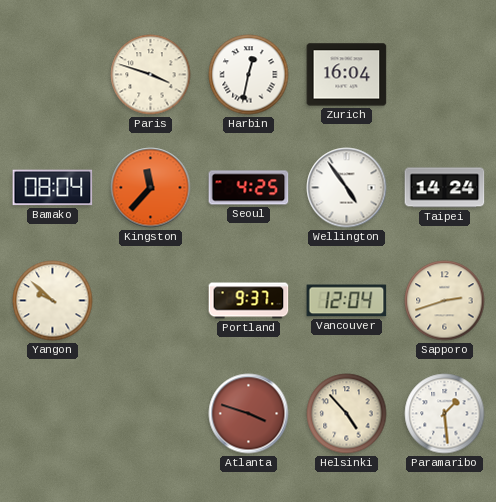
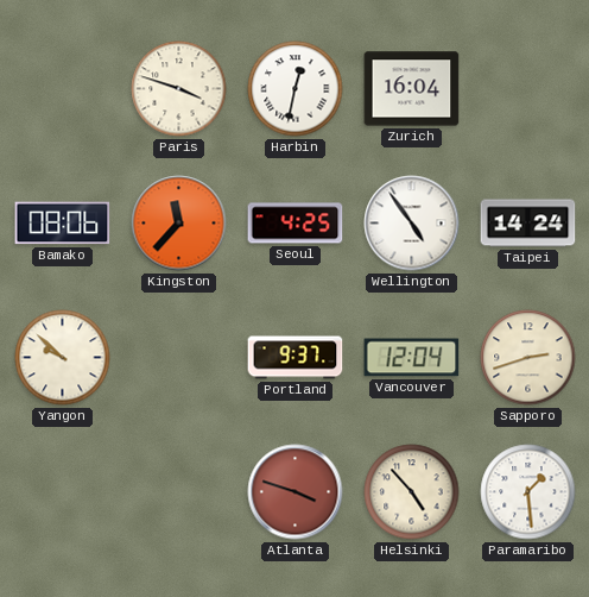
Bamako: 08:04 -> 08:06 (63, 224)
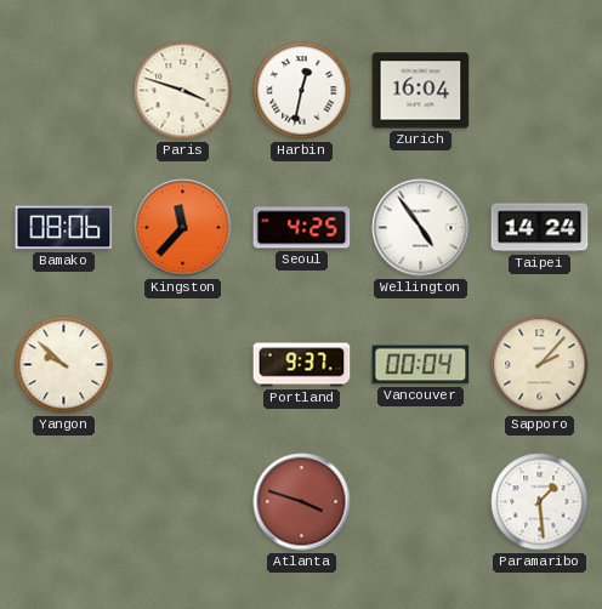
Vancouver: 12:04 -> 00:04 (421, 365)
Sapporo: 2:42 -> 2:07 (540, 365)
Helsinki: 4:53 -> none (412, 492)
